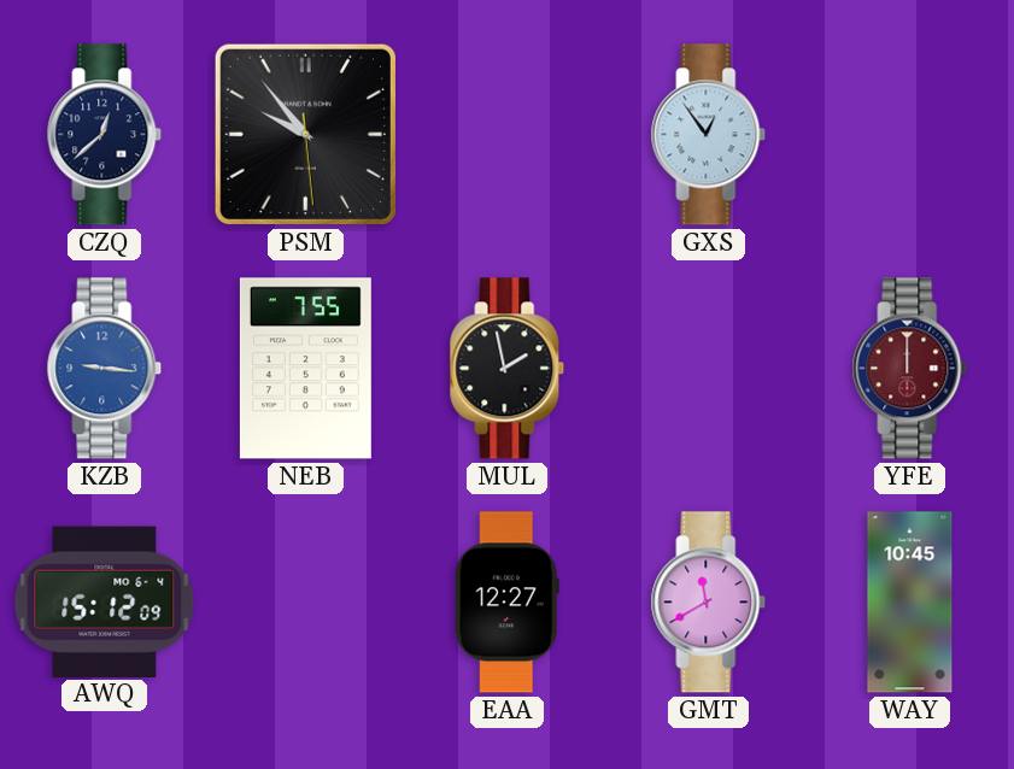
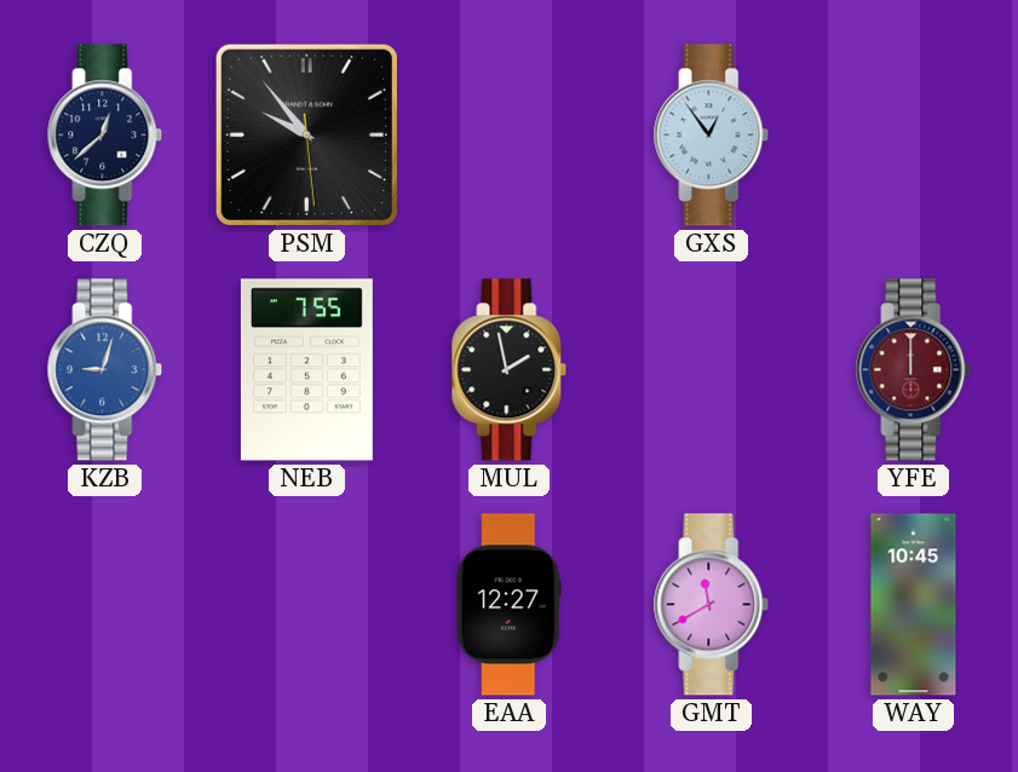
KZB: 9:16 -> 9:03 (105, 370)
AWQ: 15:12 -> none (105, 601)
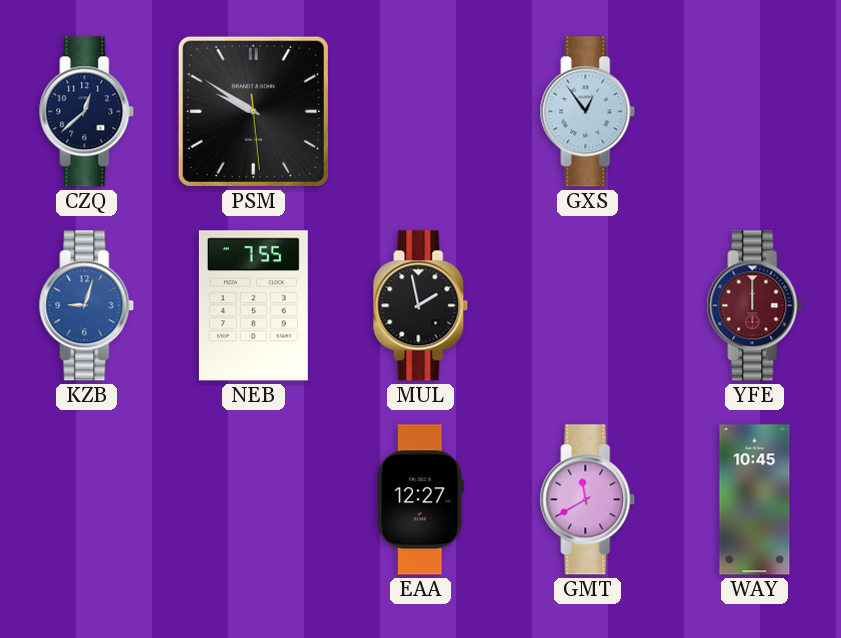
PSM: 9:53 -> 9:50 (253, 111)
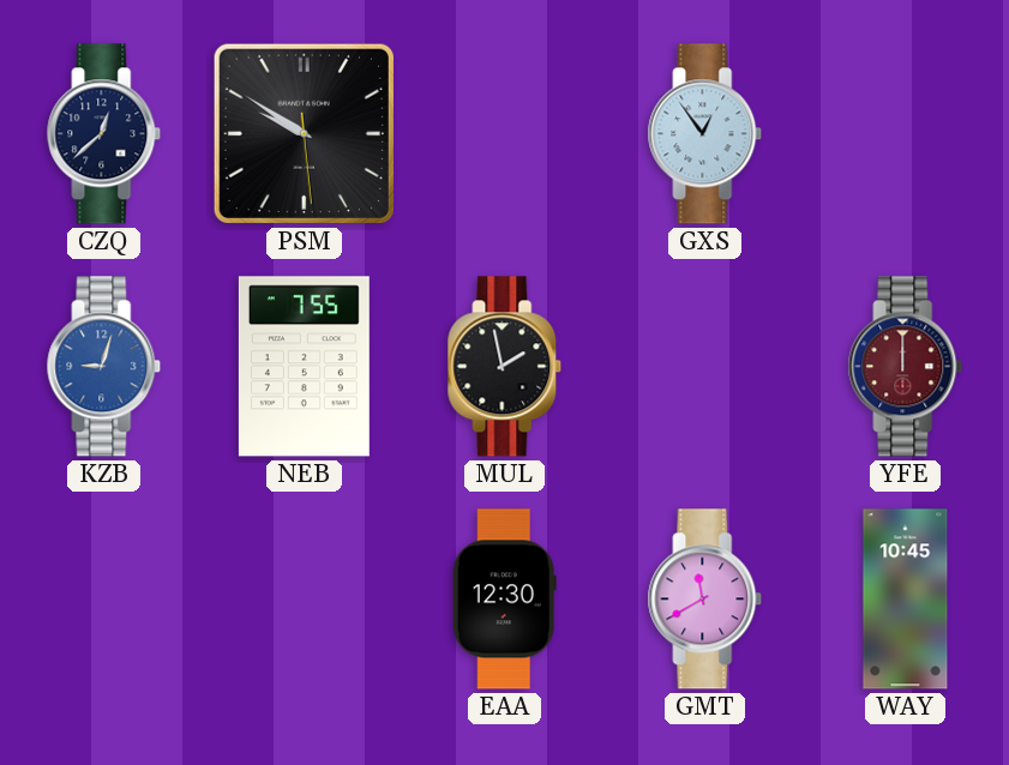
EAA: 12:27 -> 12:30 (504, 600)
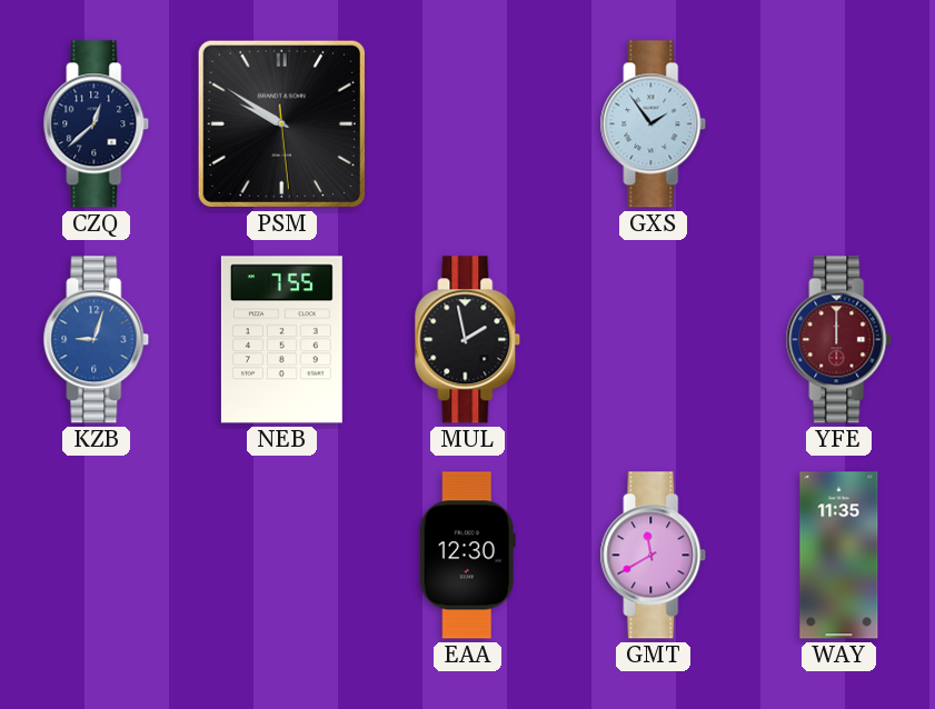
GXS: 12:54 -> 1:54 (654, 124)
WAY: 10:45 -> 11:35 (839, 556)
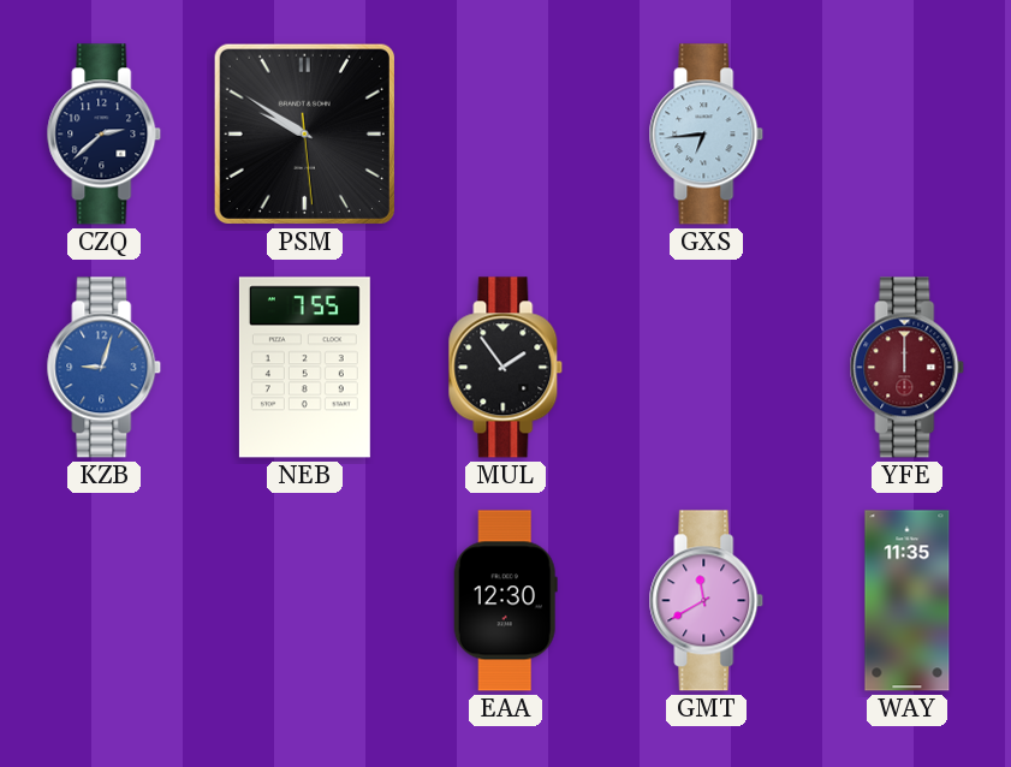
CZQ: 12:38 -> 2:38 (105, 135)
GXS: 1:54 -> 6:44 (707, 135)
MUL: 1:58 -> 1:54 (506, 368)
